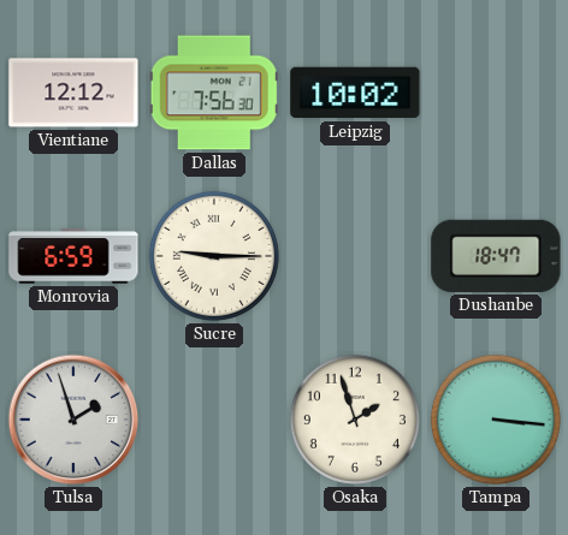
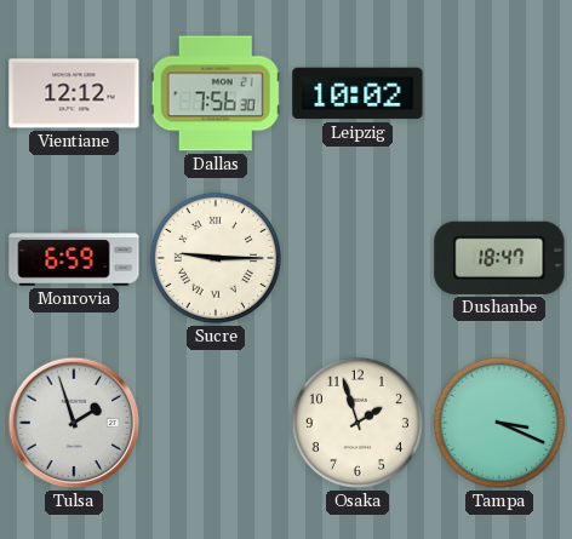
Tampa: 3:16 -> 3:19 (499, 423)
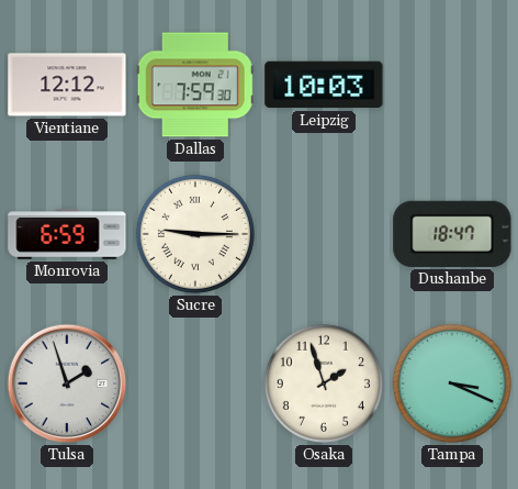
Dallas: 7:56 -> 7:59 (195, 85)
Leipzig: 10:02 -> 10:03 (324, 85)
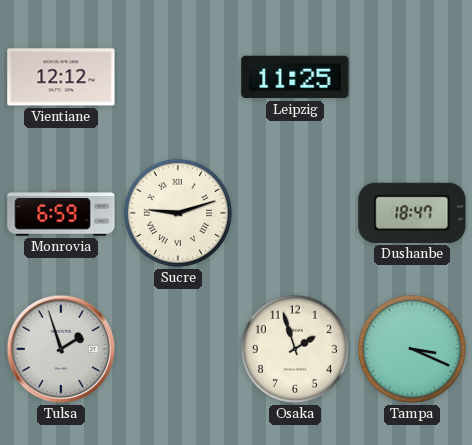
Dallas: 7:59 -> none (195, 85)
Leipzig: 10:03 -> 11:25 (295, 77)
Sucre: 9:15 -> 9:12 (178, 213)
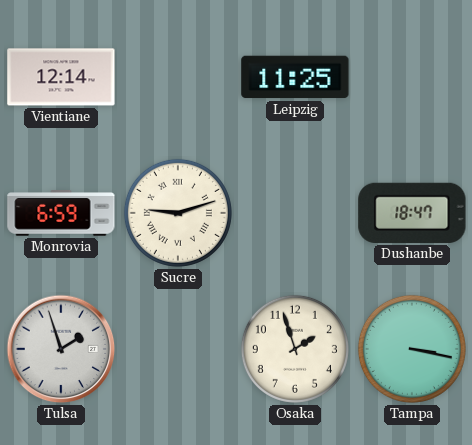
Vientiane: 12:12 -> 12:14 (61, 77)
Tampa: 3:19 -> 3:17 (412, 349)
